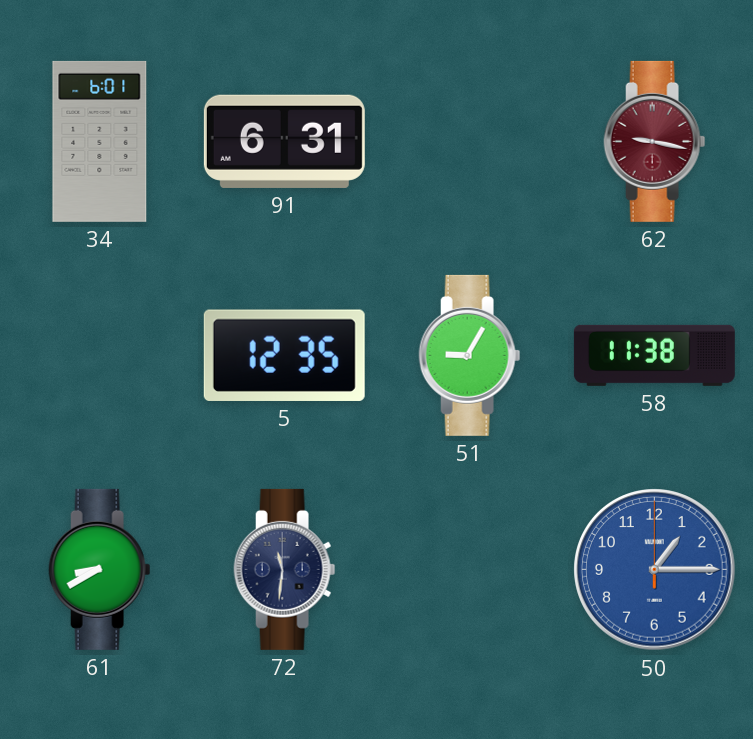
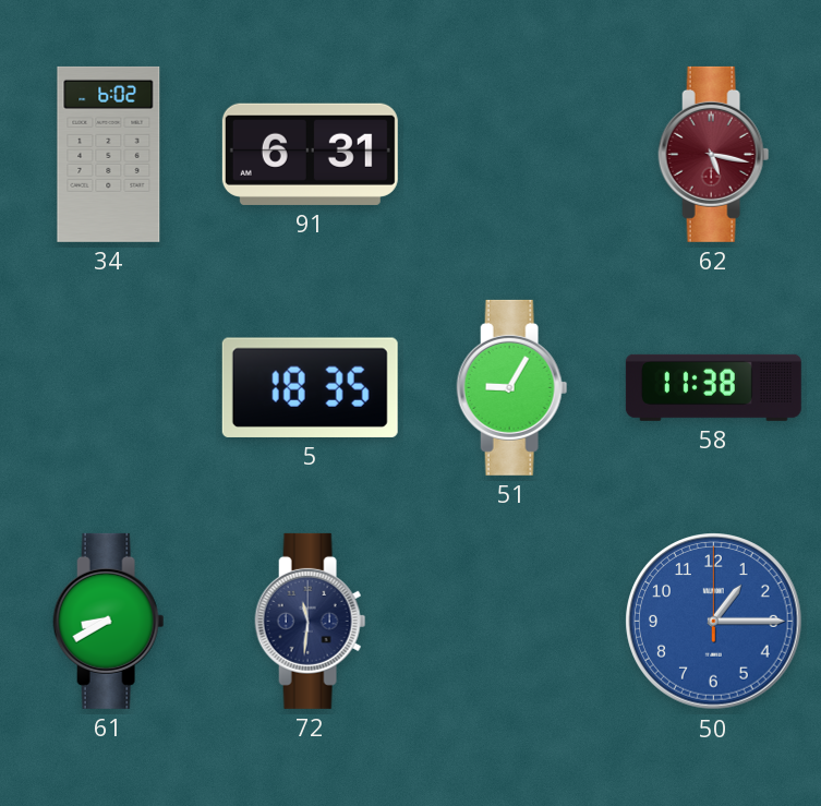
34: 6:01 -> 6:02 (109, 154)
62: 9:17 -> 5:17 (714, 154)
5: 12:35 -> 18:35 (310, 387)
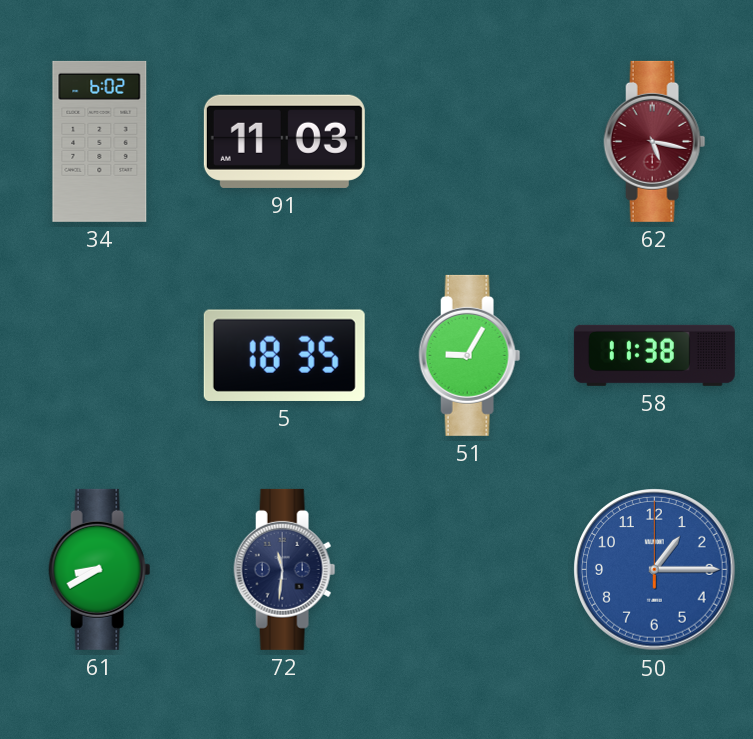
91: 6:31 -> 11:03 (284, 141)
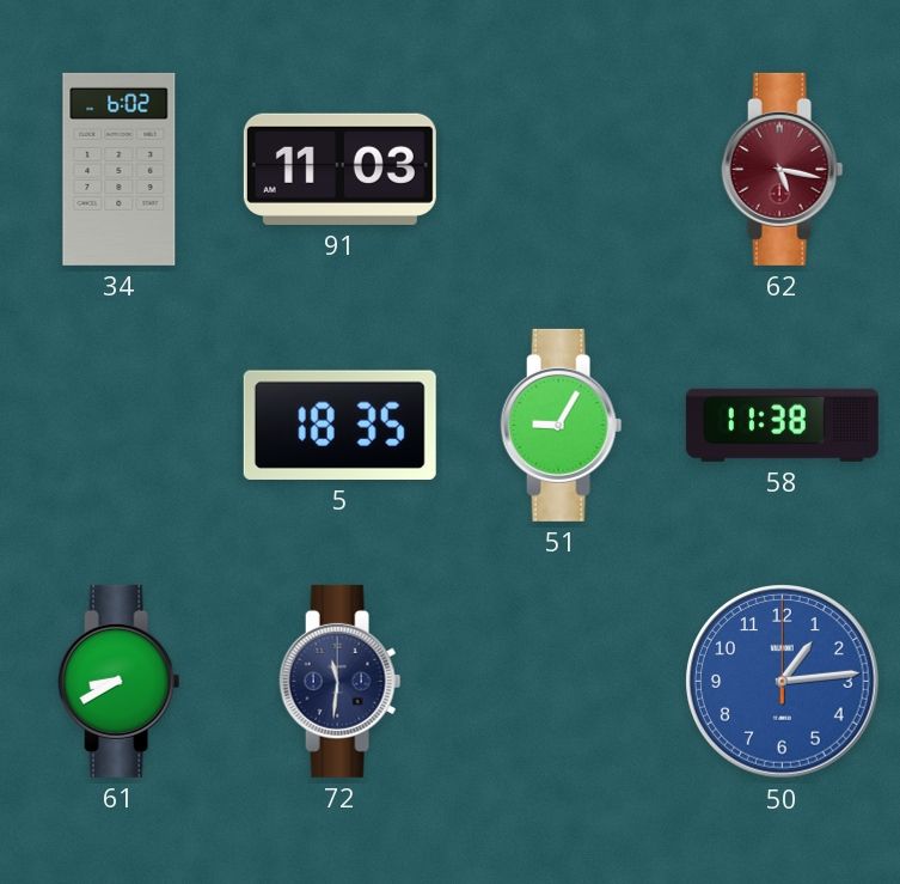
50: 1:15 -> 1:14 (783, 682)
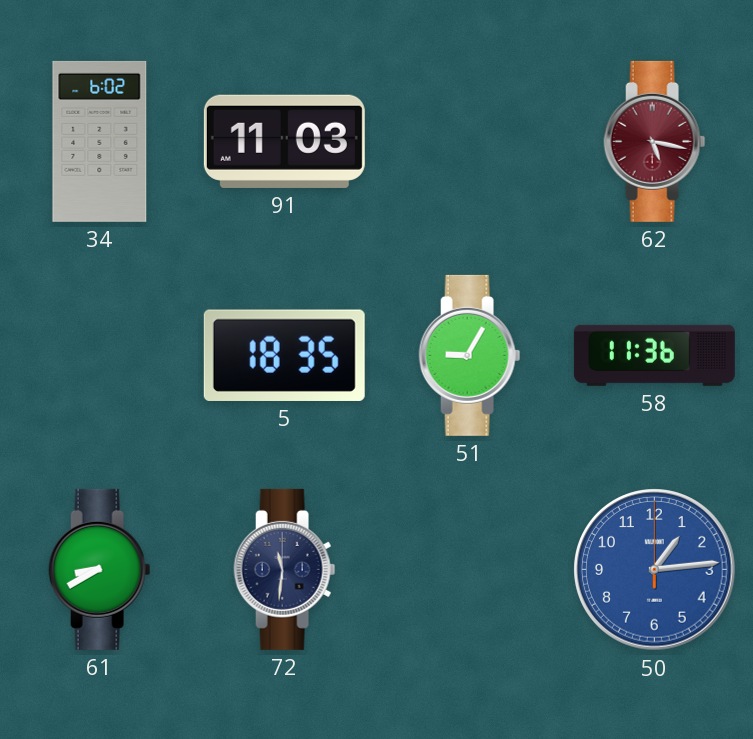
58: 11:38 -> 11:36 (654, 355)
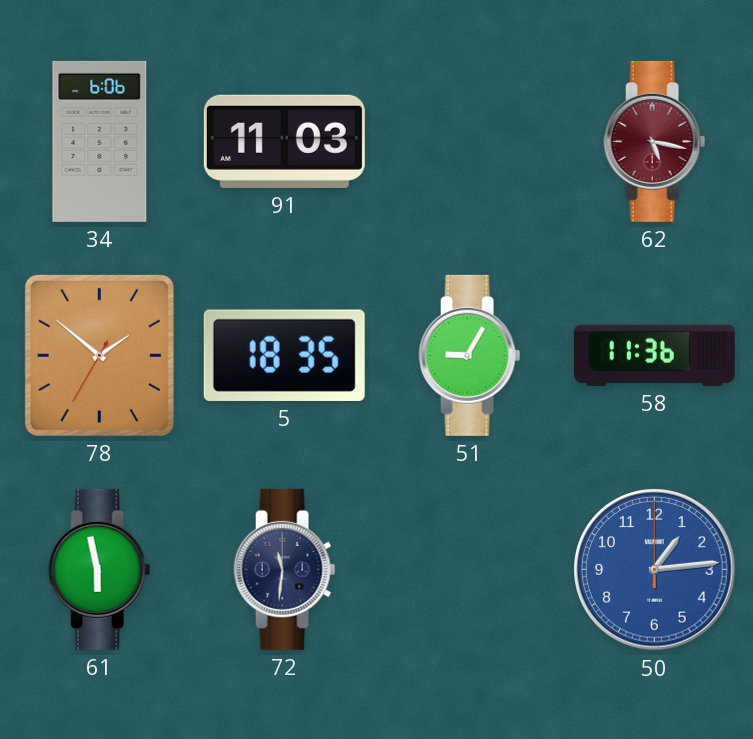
34: 6:02 -> 6:06 (100, 141)
78: none -> 1:51 (99, 355)
61: 8:40 -> 5:58 (100, 569)
